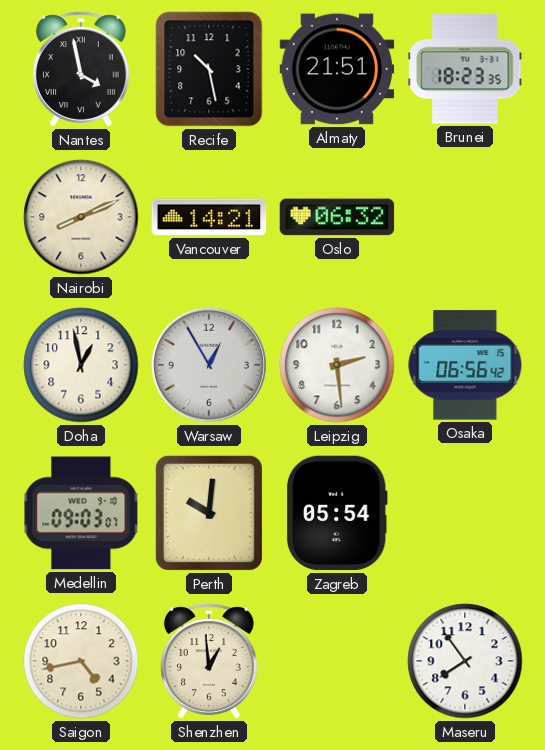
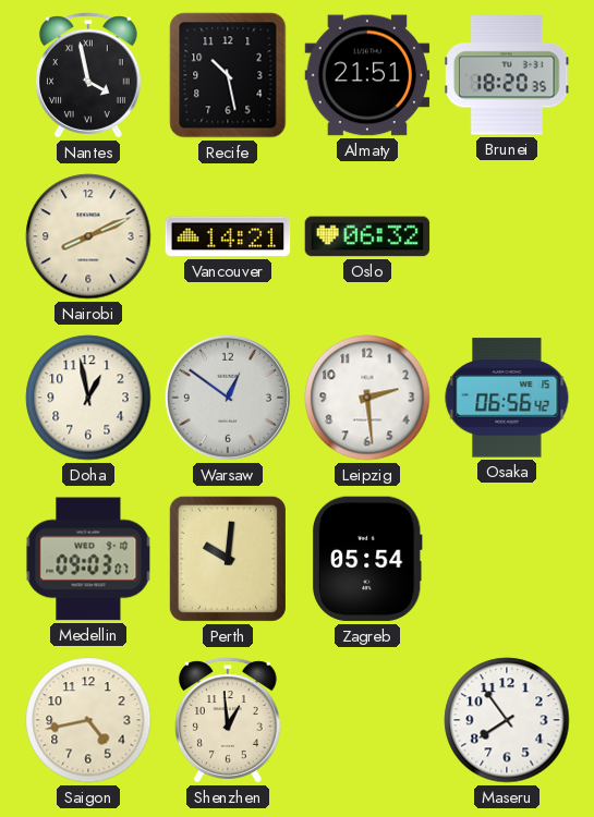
Brunei: 18:23 -> 18:20 (507, 75)
Warsaw: 12:55 -> 12:51 (228, 398)
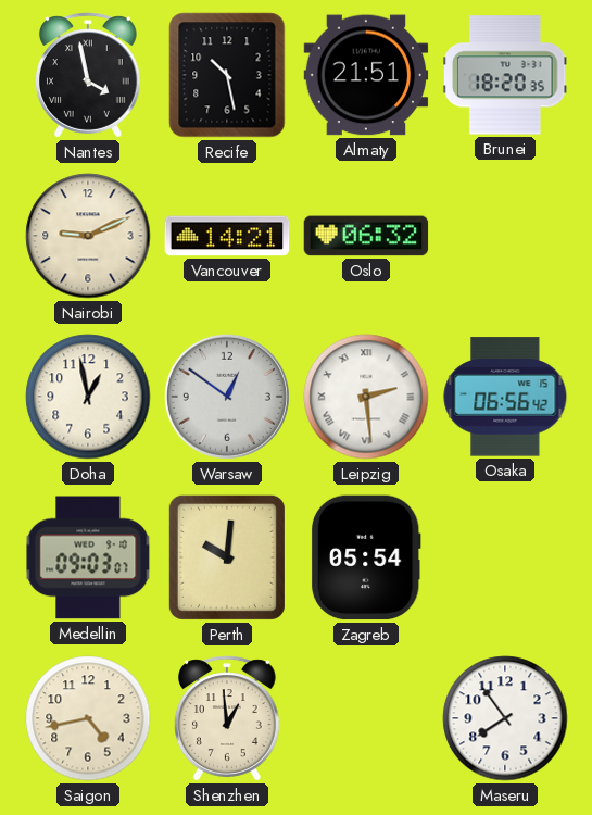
Nairobi: 8:11 -> 9:11 (88, 236)
Leipzig numerals: Arabic -> Roman (366, 397)
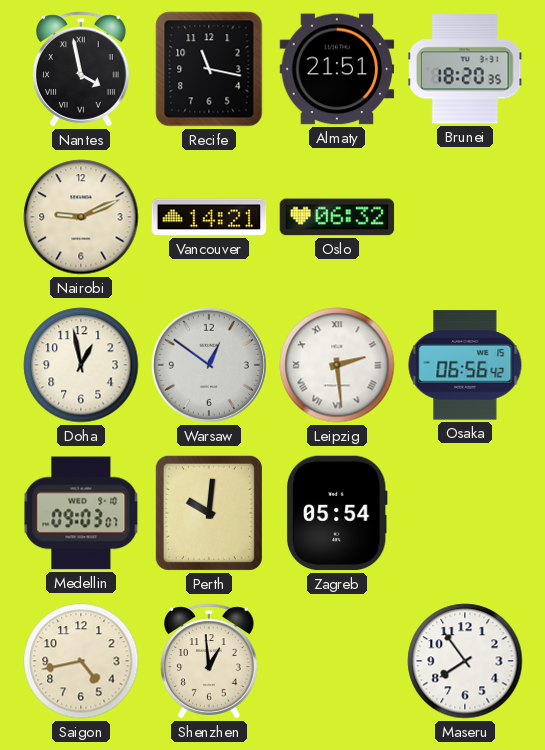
Recife: 10:28 -> 11:17 (209, 69)
